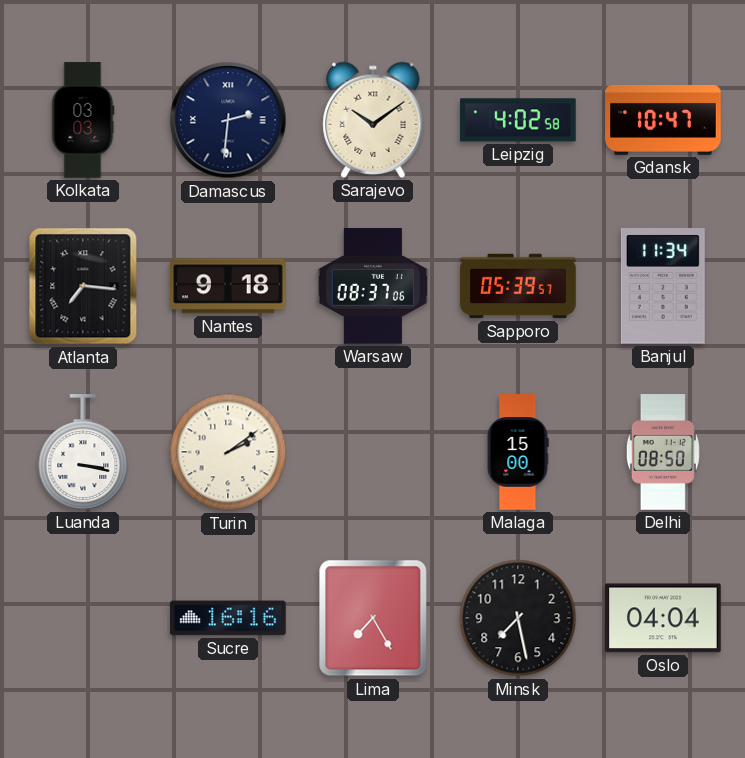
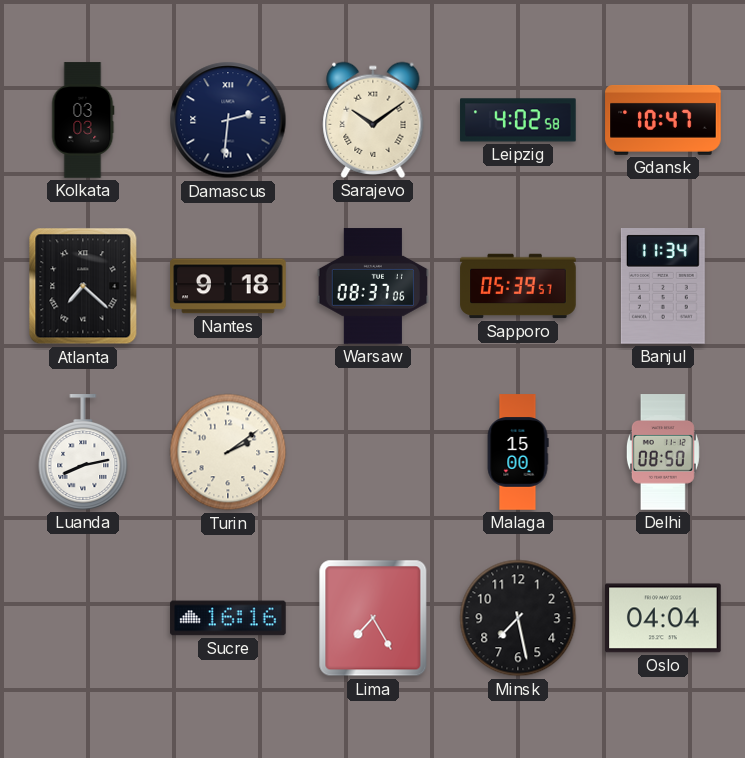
Atlanta: 7:16 -> 7:22 (83, 286)
Luanda: 3:17 -> 8:13 (83, 452)
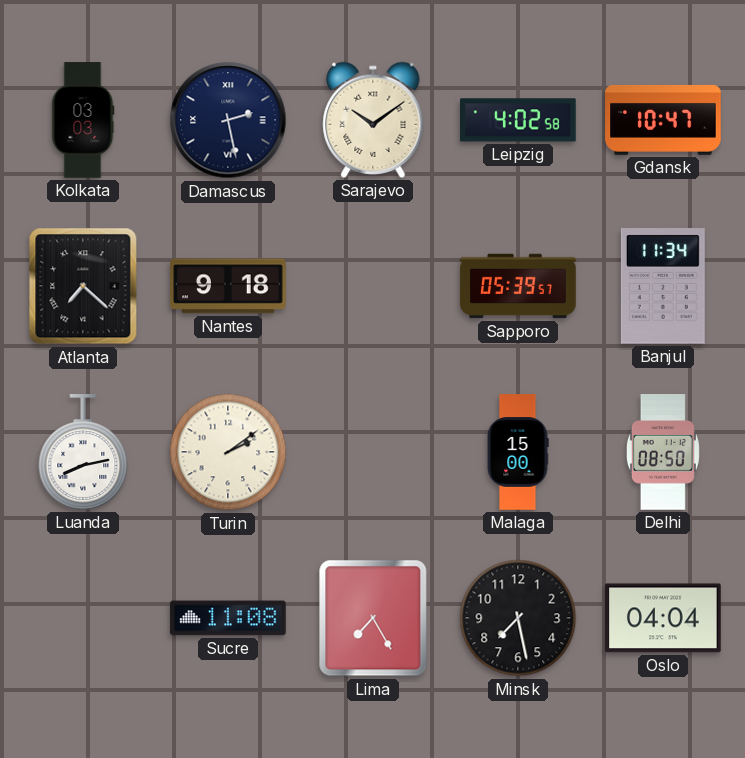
Damascus: 2:31 -> 2:28 (228, 120)
Warsaw: 08:37 -> none (372, 286)
Sucre: 16:16 -> 11:08 (228, 618)
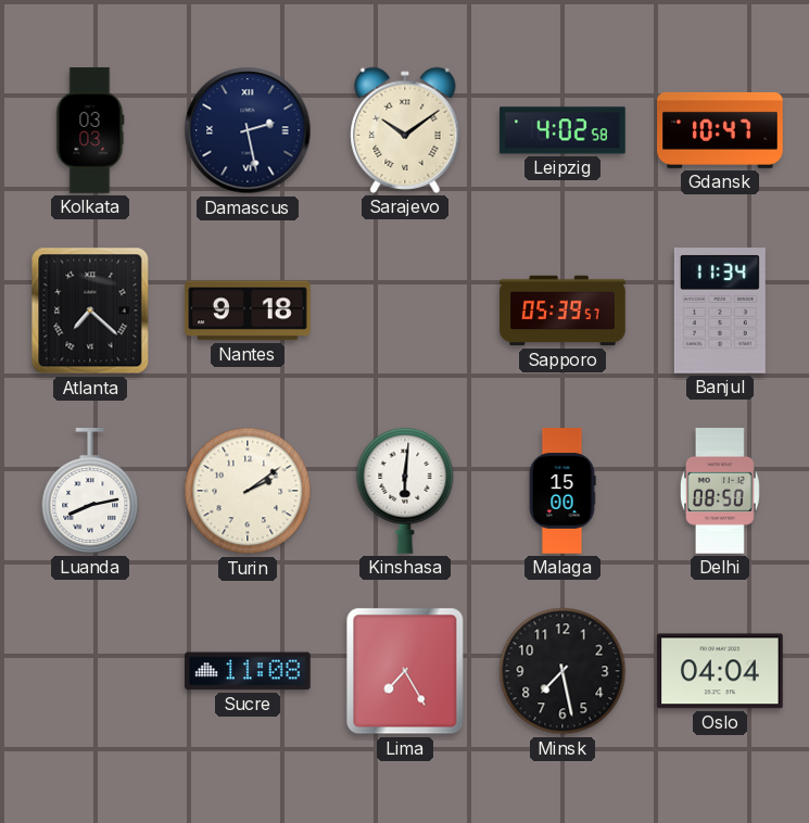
Kinshasa: none -> 6:01 (405, 491)
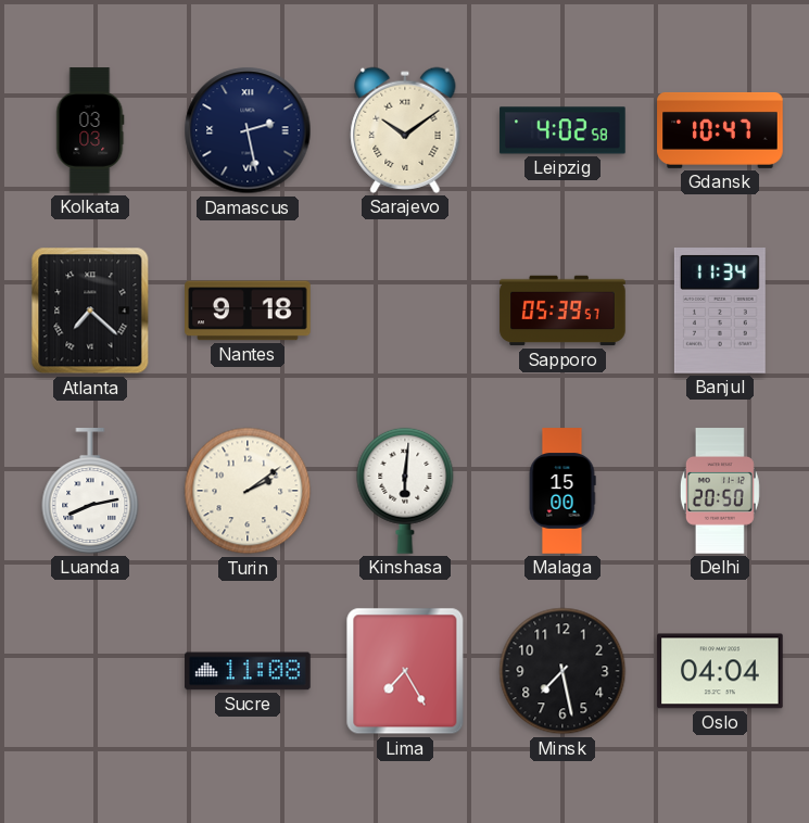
Delhi: 08:50 -> 20:50 (720, 491)
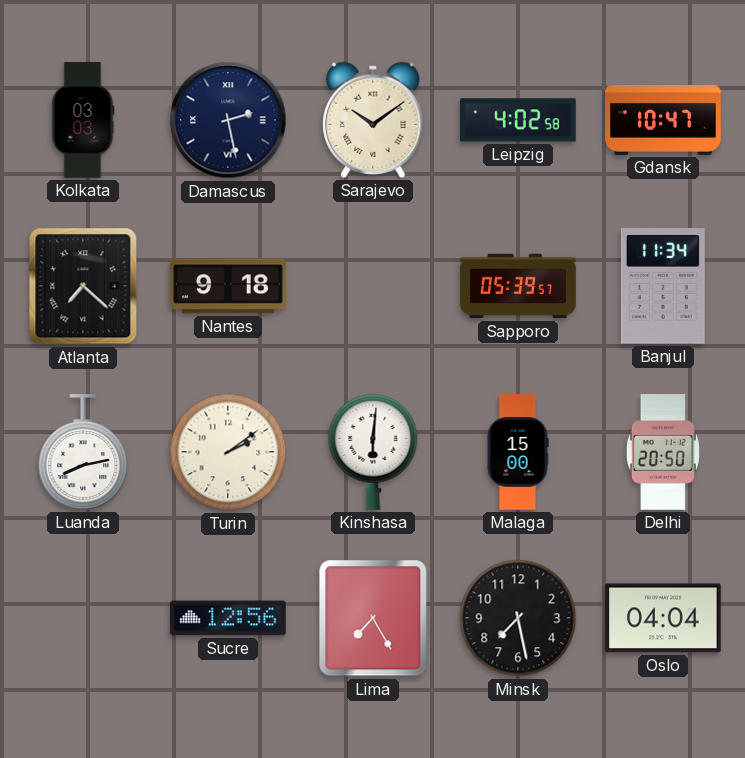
Sucre: 11:08 -> 12:56 (228, 618)
